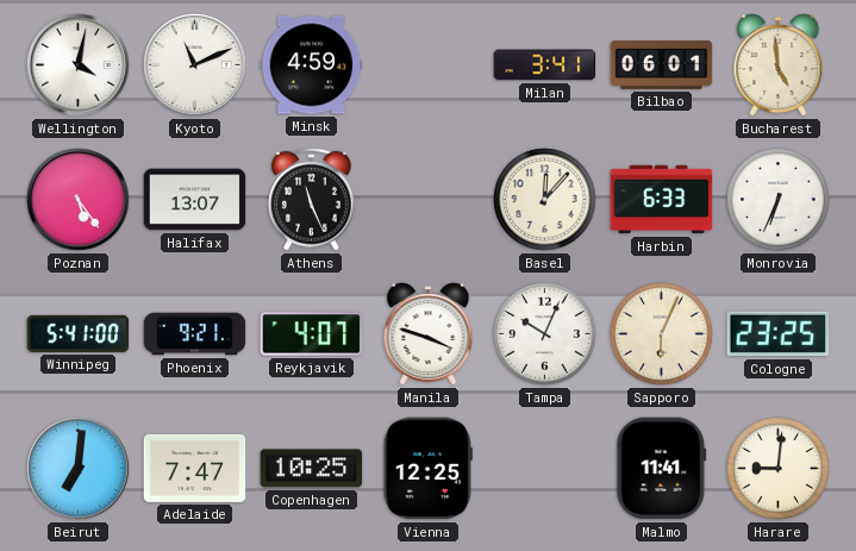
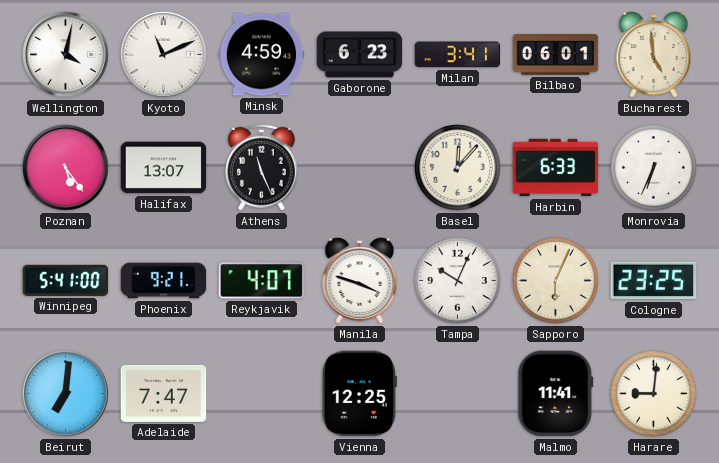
Gaborone: none -> 6:23 (360, 55)
Copenhagen: 10:25 -> none (312, 469)
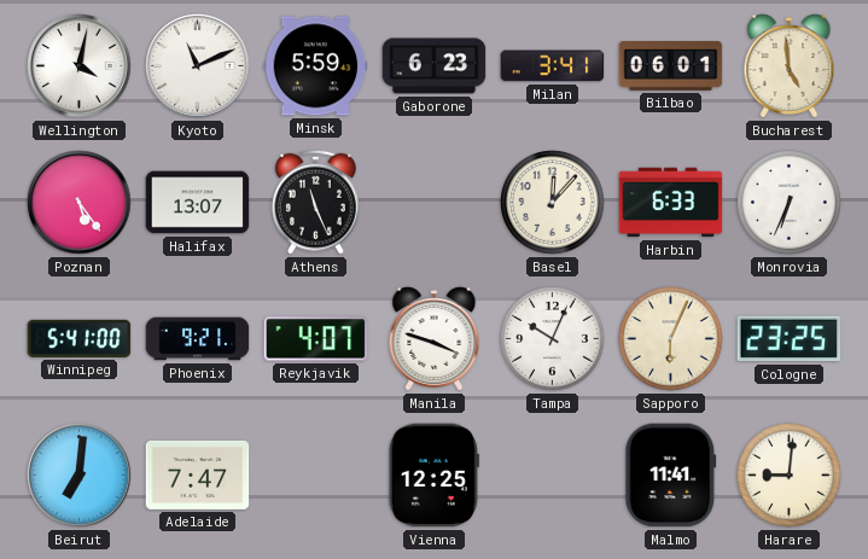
Minsk: 4:59 -> 5:59 (316, 66)
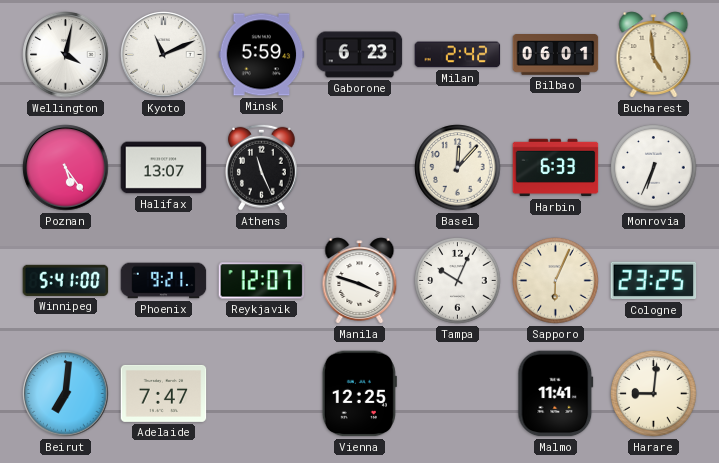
Milan: 3:41 -> 2:42 (458, 55)
Reykjavik: 4:07 -> 12:07 (262, 281)
